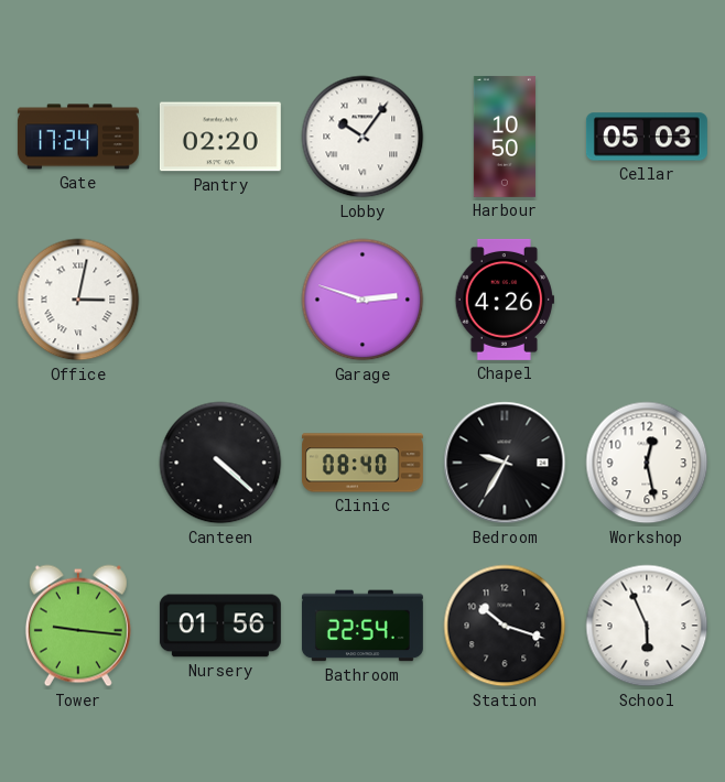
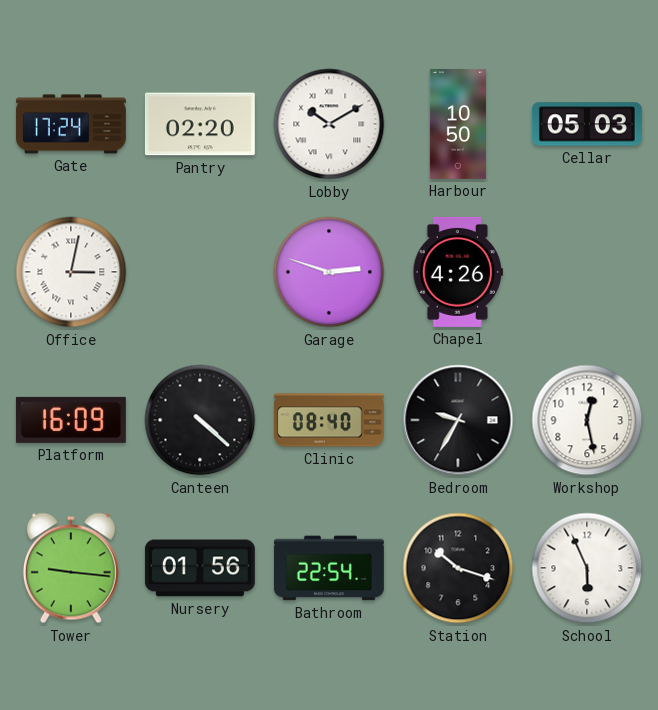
Lobby: 10:06 -> 10:10 (329, 124)
Platform: none -> 16:09 (71, 420)
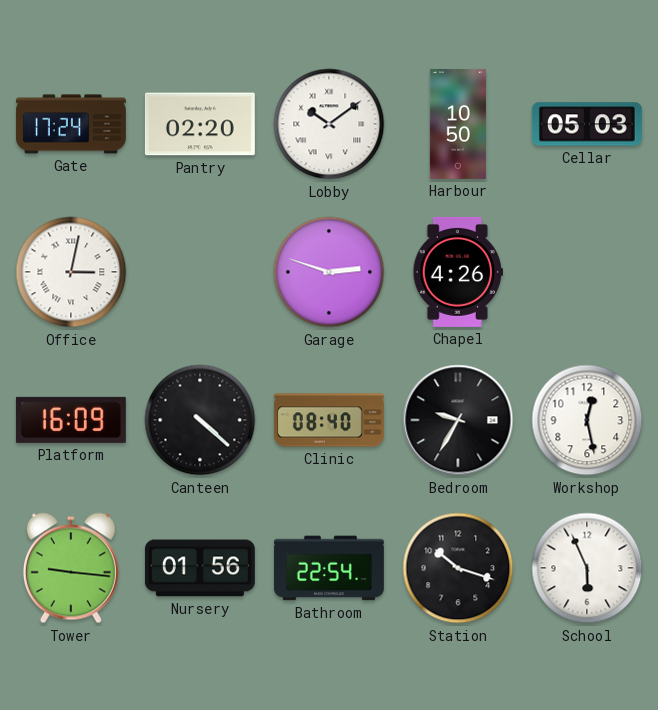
Lobby: 10:10 -> 10:09 (329, 124)
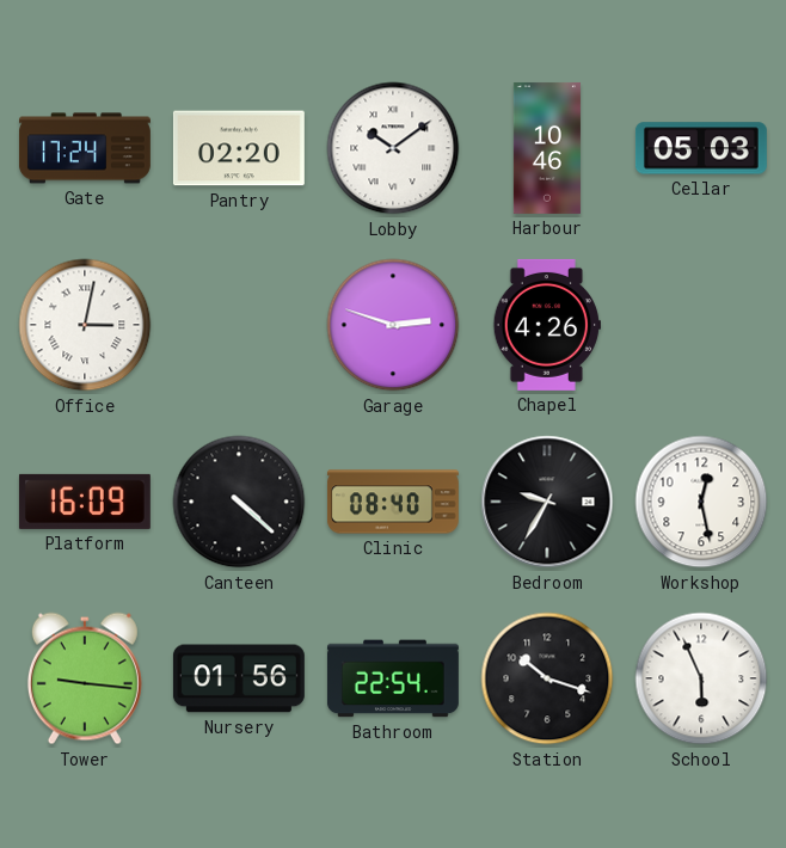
Harbour: 10:50 -> 10:46 (547, 148)
